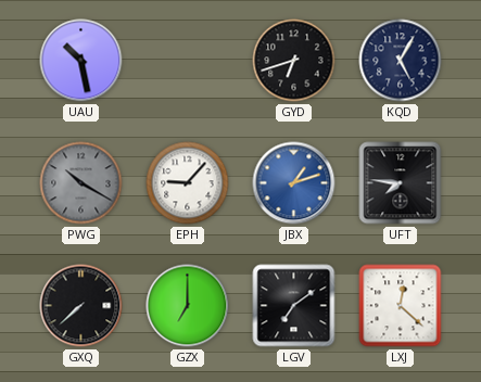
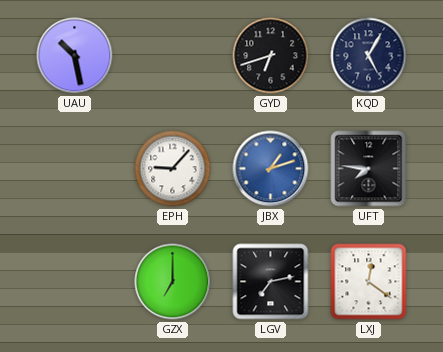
PWG: 10:20 -> none (81, 183)
GXQ: 7:38 -> none (81, 306)
LGV: 7:09 -> 7:13 (271, 282)
LXJ: 12:22 -> 12:21 (369, 282)
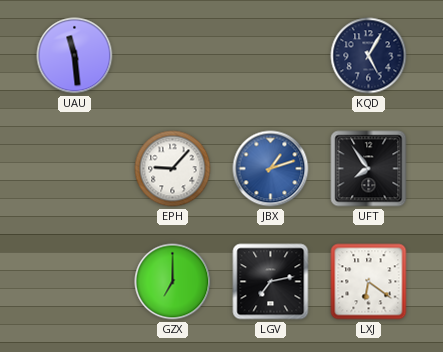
UAU: 10:28 -> 11:29 (75, 56)
GYD: 6:42 -> none (271, 56)
UFT: 7:46 -> 7:54 (369, 169)
LXJ: 12:21 -> 6:21 (369, 282)
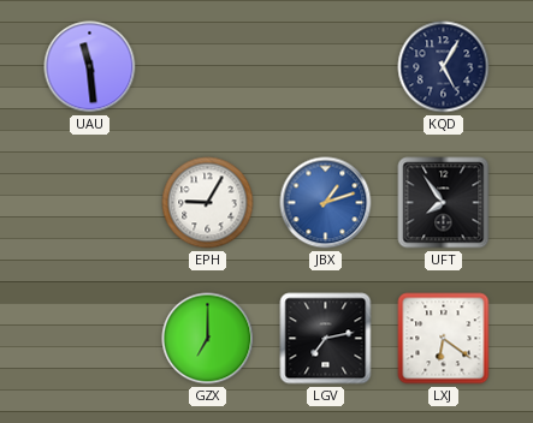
EPH: 9:07 -> 9:05 (208, 203)
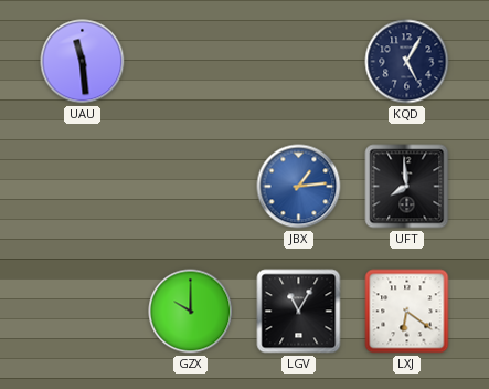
EPH: 9:05 -> none (208, 203)
JBX: 1:12 -> 1:14 (299, 187)
UFT: 7:54 -> 7:59 (407, 187)
GZX: 7:00 -> 10:00 (191, 312)
LGV: 7:13 -> 11:05 (299, 312)
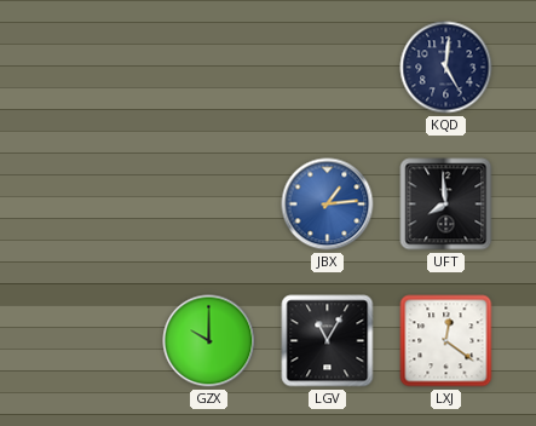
UAU: 11:29 -> none (83, 62)
KQD: 5:05 -> 5:01 (446, 68)
LXJ: 6:21 -> 12:21 (446, 341)
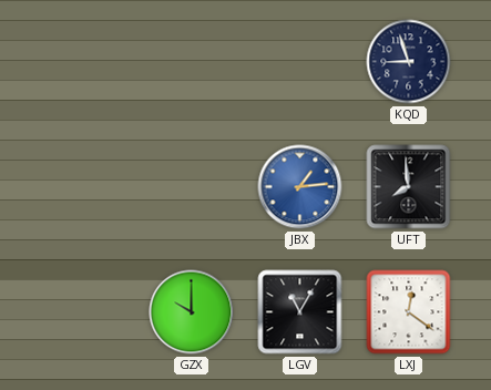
KQD: 5:01 -> 8:57 (409, 62)
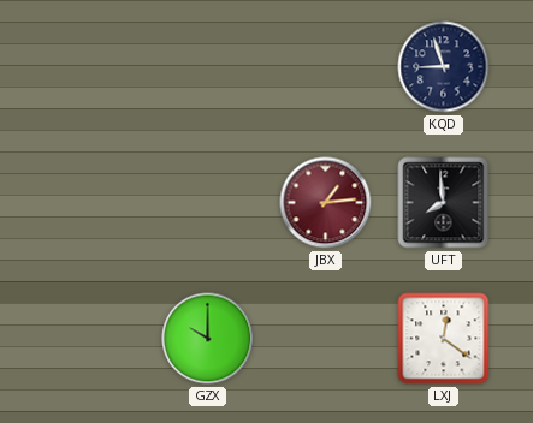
JBX dial: blue -> burgundy (326, 203)
LGV: 11:05 -> none (300, 312)
